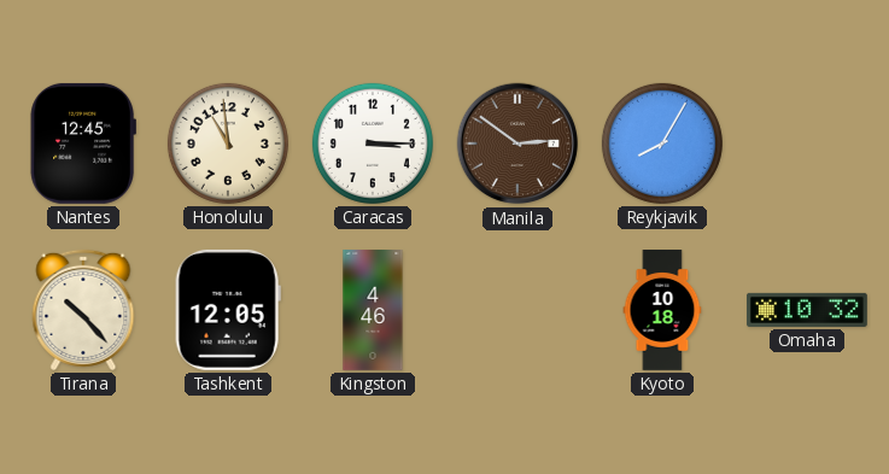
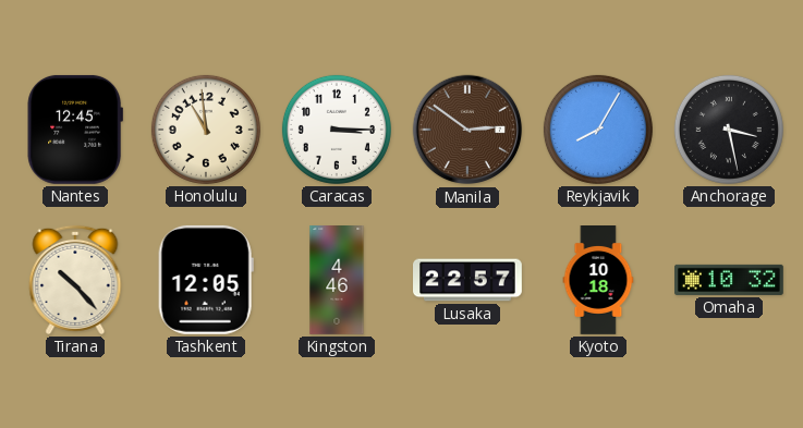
Anchorage: none -> 3:28 (729, 130)
Lusaka: none -> 22:57 (469, 280)
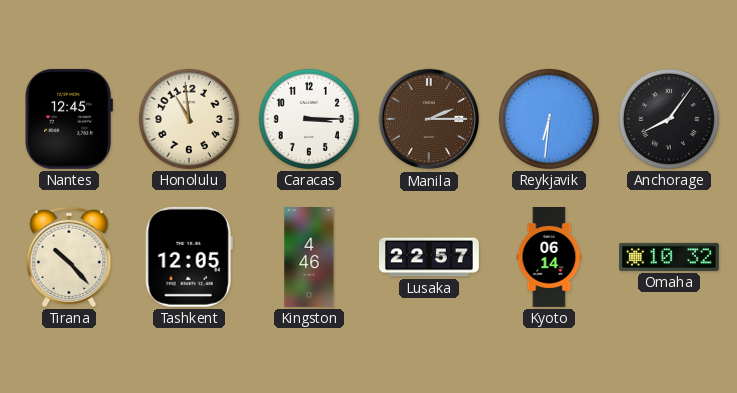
Manila: 2:51 -> 2:15 (429, 119)
Reykjavik: 8:05 -> 6:31 (549, 119)
Anchorage: 3:28 -> 8:06 (669, 119)
Kyoto: 10:18 -> 06:14 (549, 258)
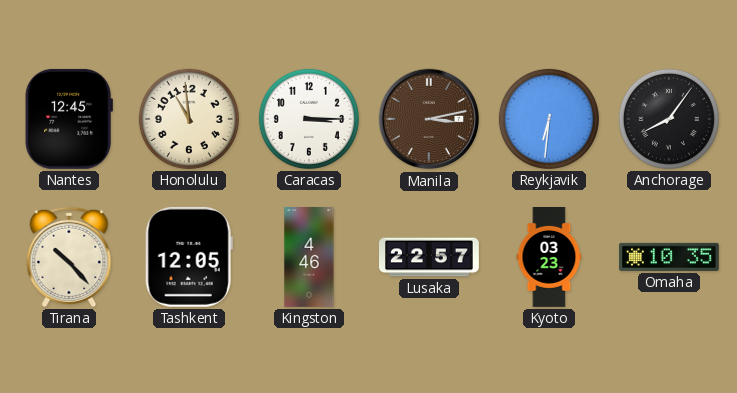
Manila: 2:15 -> 3:13 (429, 119)
Kyoto: 06:14 -> 03:23 (549, 258)
Omaha: 10:32 -> 10:35 (670, 257)
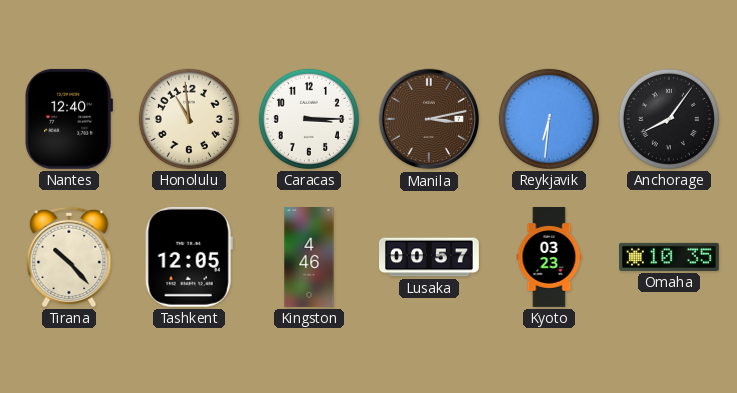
Nantes: 12:45 -> 12:40 (69, 119)
Lusaka: 22:57 -> 00:57 (430, 257)
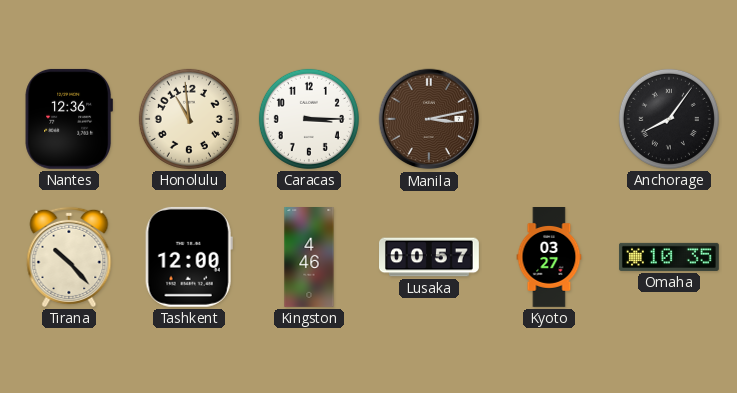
Nantes: 12:40 -> 12:36 (69, 119)
Reykjavik: 6:31 -> none (549, 119)
Tashkent: 12:05 -> 12:00 (189, 257)
Kyoto: 03:23 -> 03:27 (549, 258)
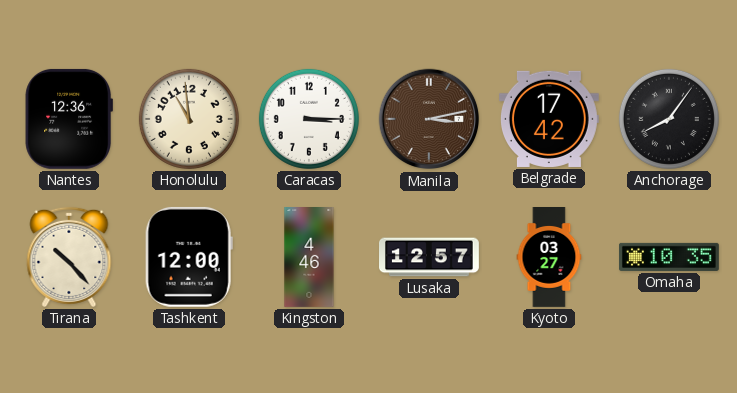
Belgrade: none -> 17:42 (549, 119)
Lusaka: 00:57 -> 12:57 (430, 257)
